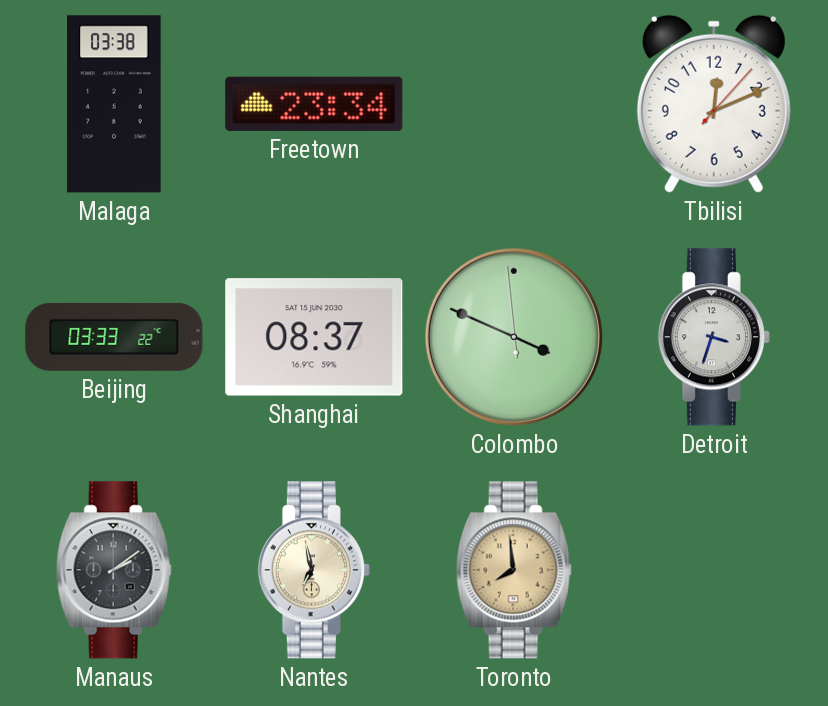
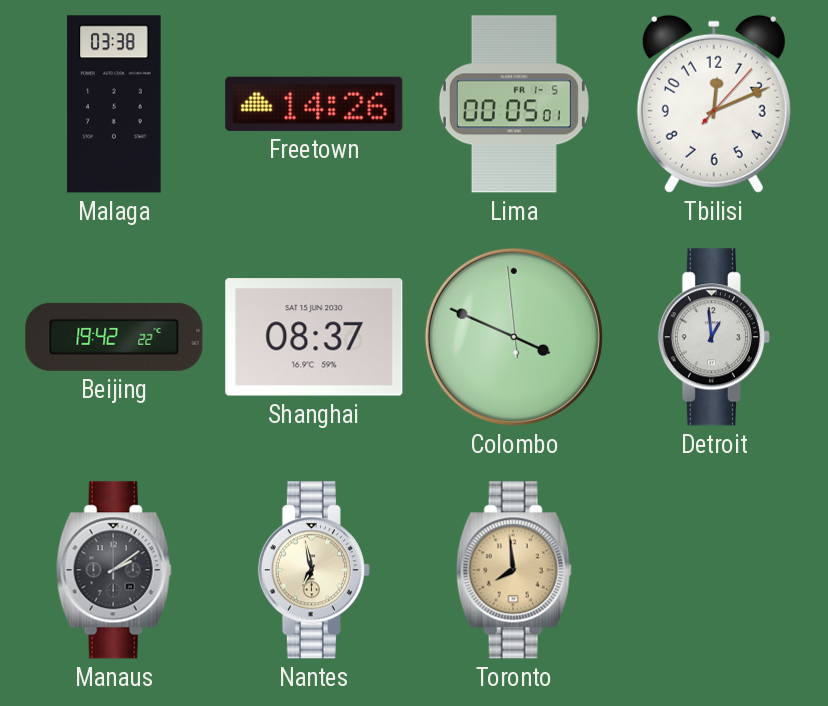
Freetown: 23:34 -> 14:26 (314, 104)
Lima: none -> 00:05 (514, 104)
Beijing: 03:33 -> 19:42 (114, 337)
Detroit: 3:33 -> 12:59 (714, 337)
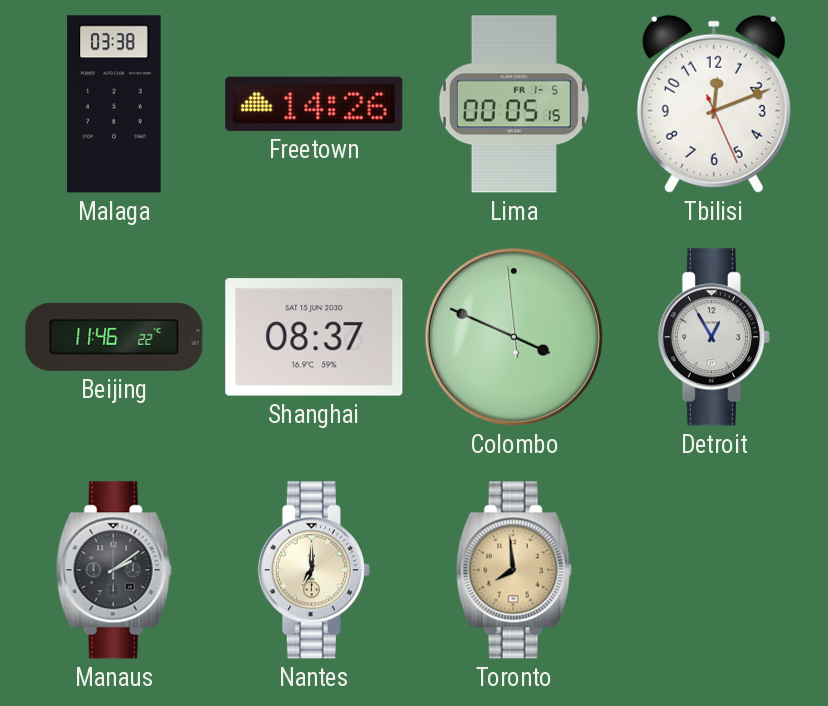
Lima: 00:05:01 -> 00:05:15 (514, 104)
Tbilisi: 12:11:07 -> 12:11:26 (714, 104)
Beijing: 19:42 -> 11:46 (114, 337)
Detroit: 12:59 -> 12:55 (714, 337)
Nantes: 6:58 -> 7:00 (314, 570)
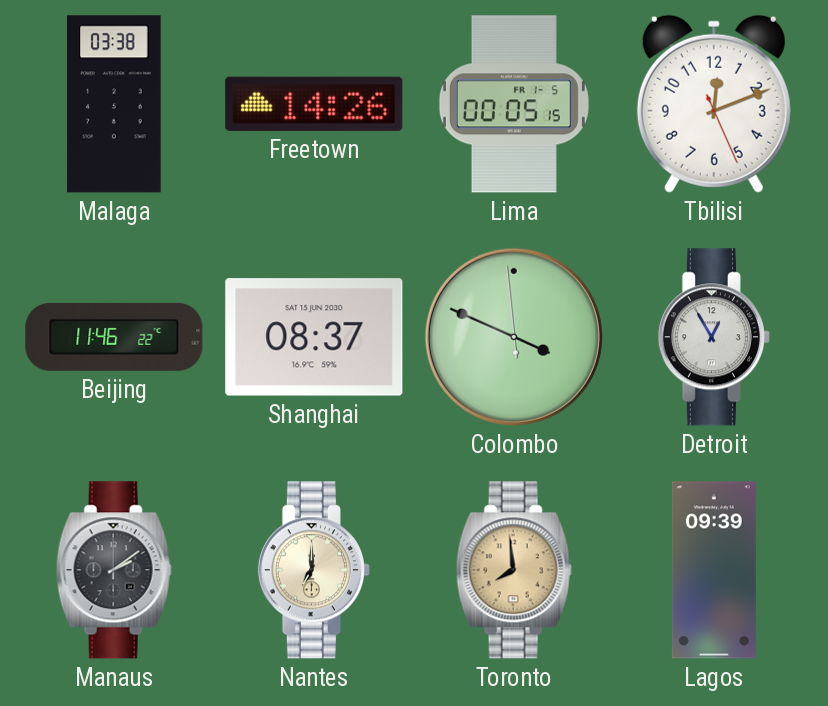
Lagos: none -> 09:39 (714, 570)
